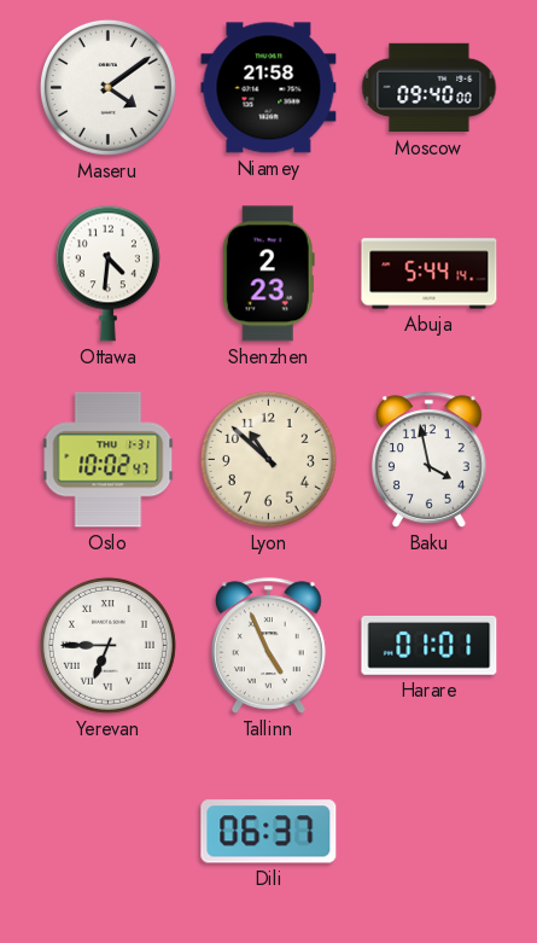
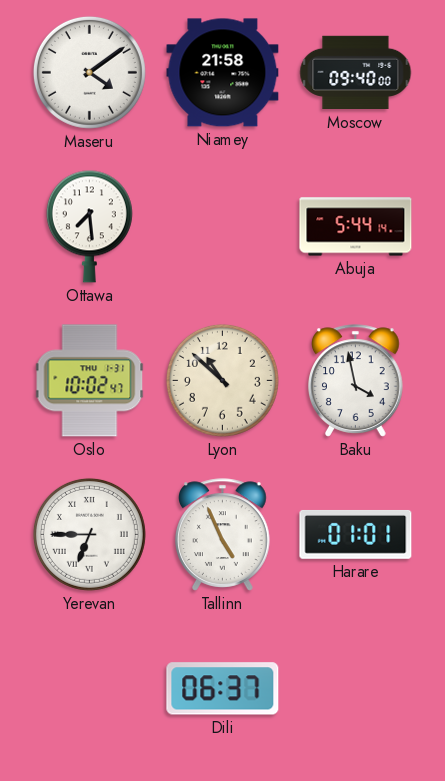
Ottawa: 4:31 -> 7:29 (89, 226)
Shenzhen: 2:23 -> none (268, 274)
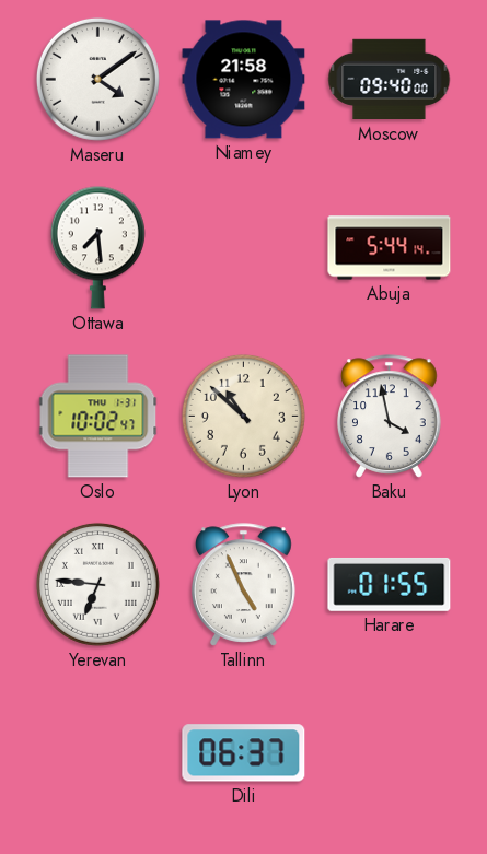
Yerevan: 6:45 -> 6:46 (97, 584)
Harare: 01:01 -> 01:55 (390, 584)
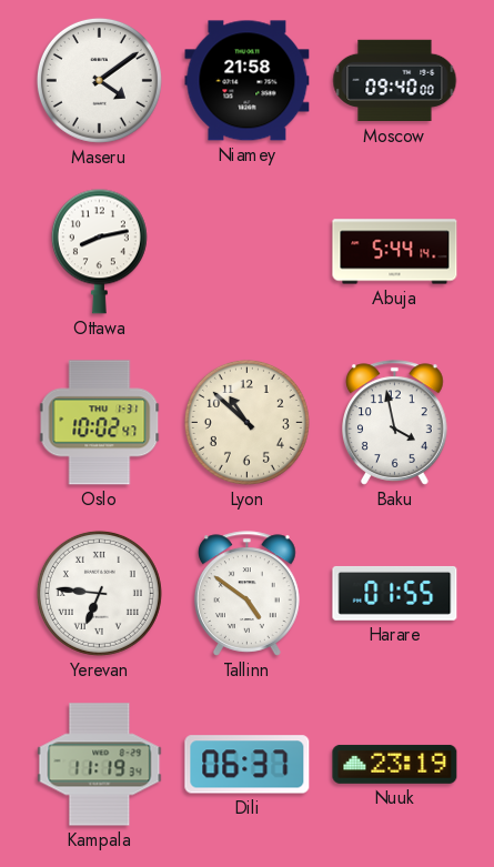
Ottawa: 7:29 -> 8:13 (99, 251)
Tallinn: 4:56 -> 4:51 (248, 594)
Kampala: none -> 11:19 (100, 765)
Nuuk: none -> 23:19 (395, 764)
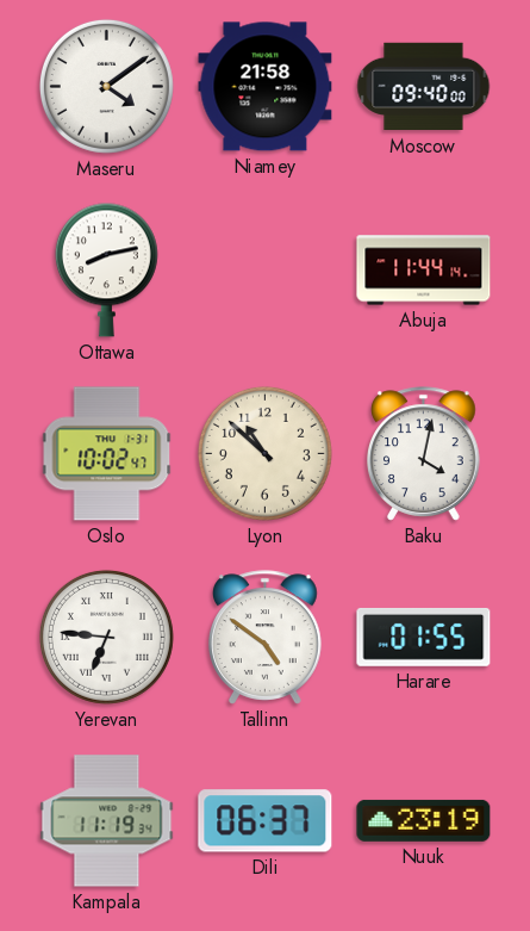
Abuja: 5:44 -> 11:44 (424, 271)
Baku: 3:58 -> 4:02 (424, 454)
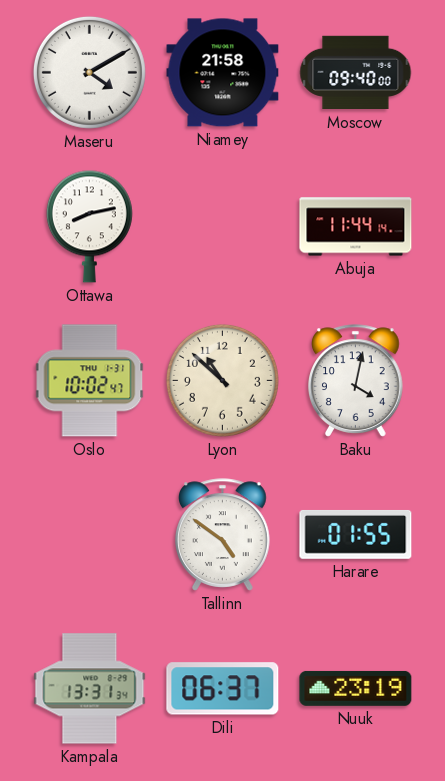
Maseru: 4:09 -> 4:10 (89, 72)
Yerevan: 6:46 -> none (106, 637)
Kampala: 11:19 -> 13:31 (90, 689)
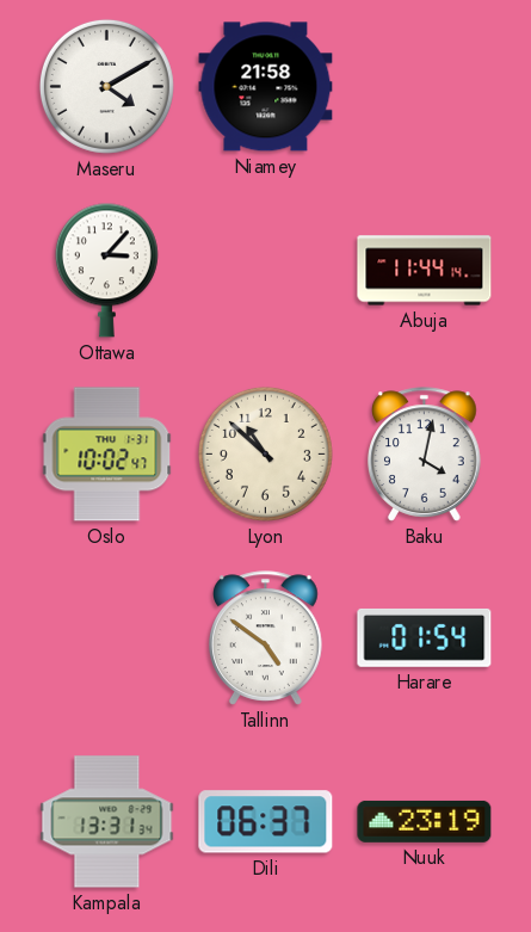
Moscow: 09:40 -> none (356, 73)
Ottawa: 8:13 -> 3:07 (106, 270)
Harare: 01:55 -> 01:54 (425, 637)
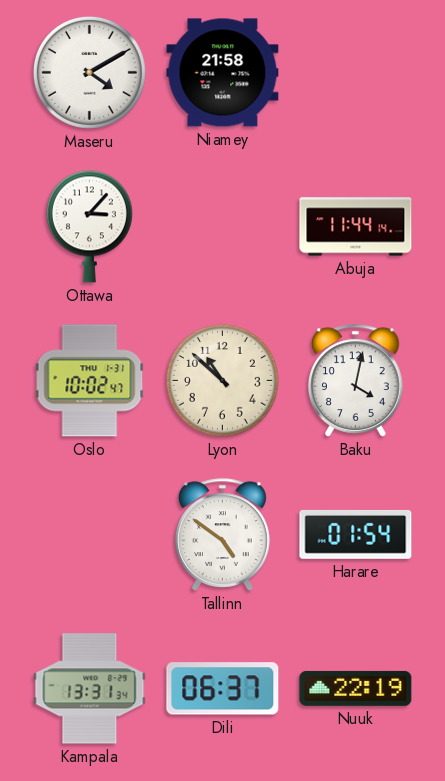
Nuuk: 23:19 -> 22:19 (356, 688)
